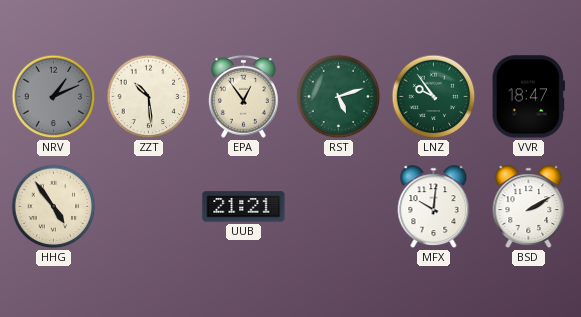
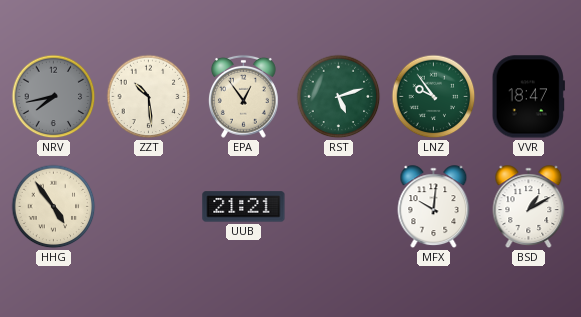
NRV: 1:11 -> 7:43 (54, 97)
BSD: 2:10 -> 1:10 (529, 207)
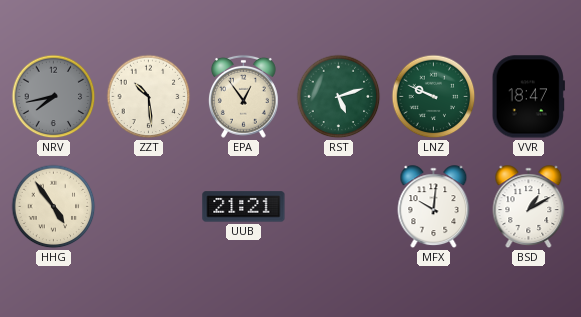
LNZ: 9:54 -> 9:49 (434, 97)
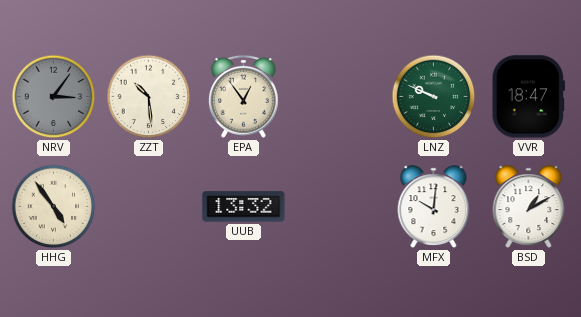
NRV: 7:43 -> 3:06 (54, 97)
RST: 5:12 -> none (339, 97)
UUB: 21:21 -> 13:32 (244, 207)
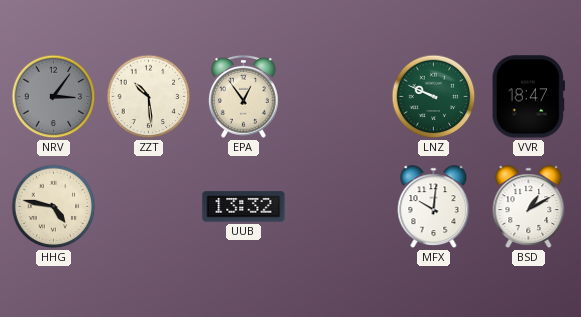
HHG: 4:54 -> 4:47 (54, 207)
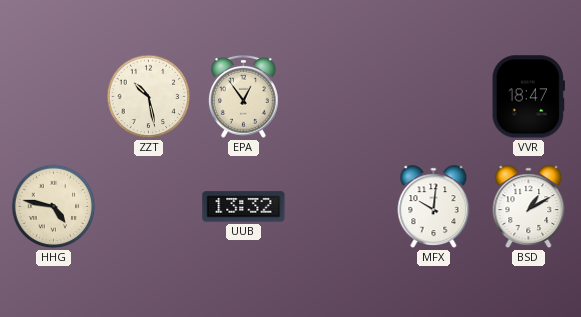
NRV: 3:06 -> none (54, 97)
ZZT: 10:29 -> 10:28 (149, 97)
LNZ: 9:49 -> none (434, 97)
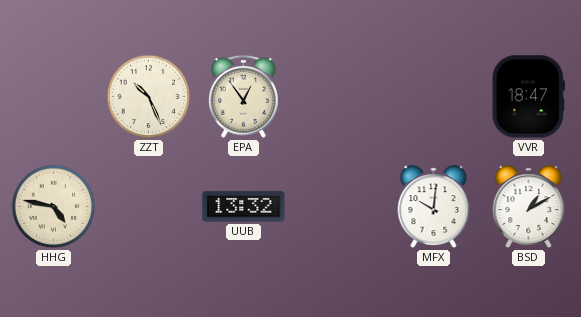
ZZT: 10:28 -> 10:26 (149, 97)
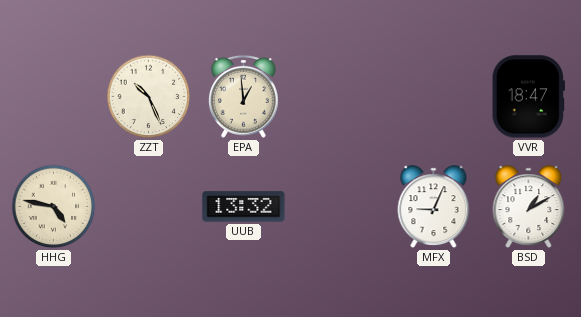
EPA: 12:54 -> 12:59 (243, 96)
MFX: 10:01 -> 9:04 (434, 207)
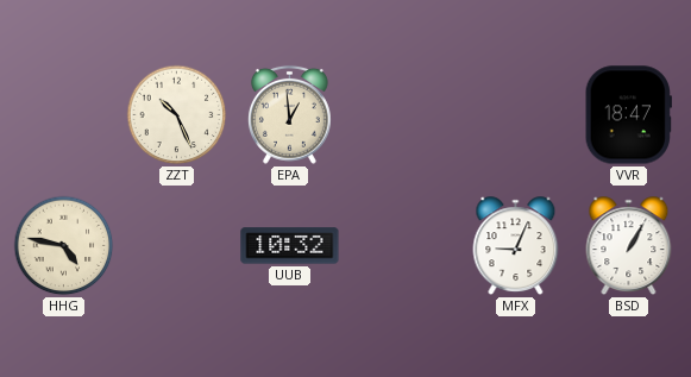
UUB: 13:32 -> 10:32 (290, 246)
BSD: 1:10 -> 1:05 (629, 246)
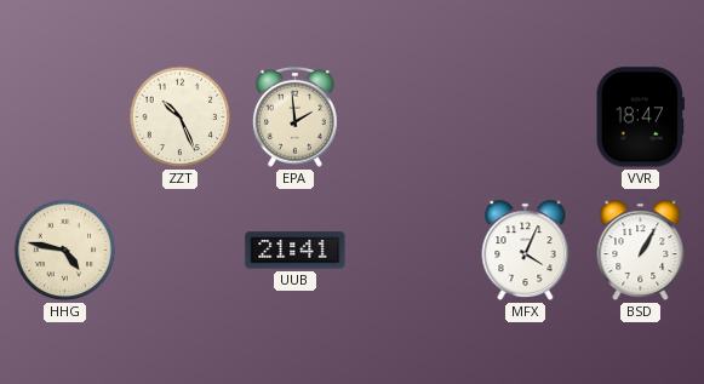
EPA: 12:59 -> 1:59 (294, 116)
UUB: 10:32 -> 21:41 (296, 251)
MFX: 9:04 -> 4:04 (526, 251)
